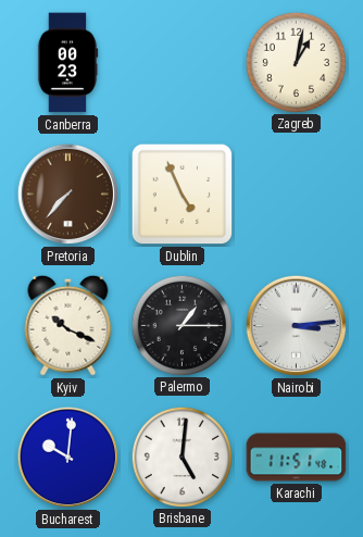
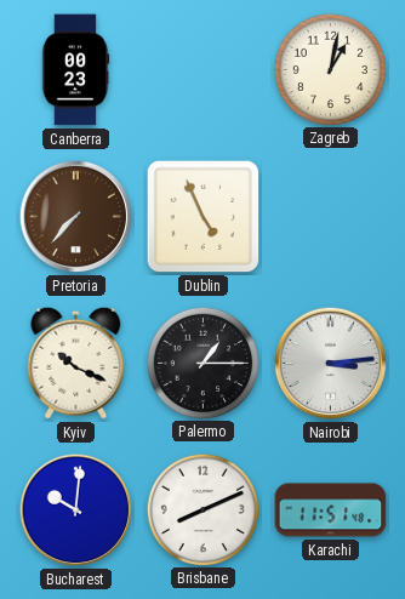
Brisbane: 5:01 -> 8:11 (202, 509)
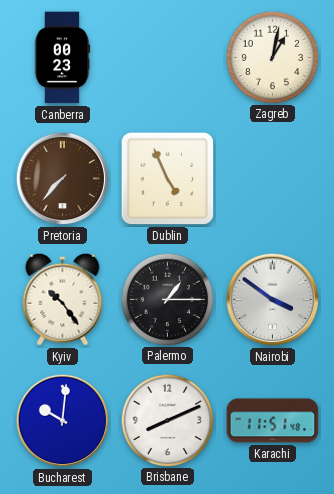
Kyiv: 10:19 -> 10:24 (63, 299)
Nairobi: 3:14 -> 3:51 (273, 300)
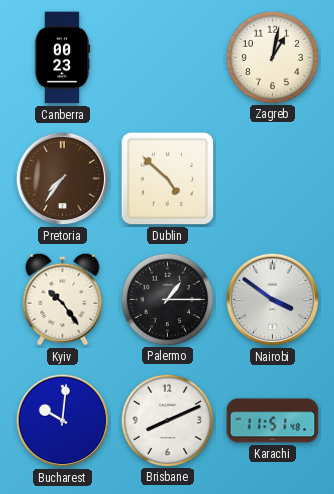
Pretoria: 7:37 -> 7:36 (63, 179)
Dublin: 4:56 -> 4:52 (168, 179)
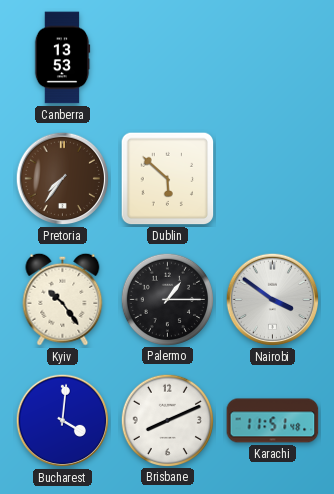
Canberra: 00:23 -> 13:53 (62, 58)
Zagreb: 1:02 -> none (272, 57)
Dublin: 4:52 -> 5:52 (168, 179)
Bucharest: 10:01 -> 4:01 (63, 421)
